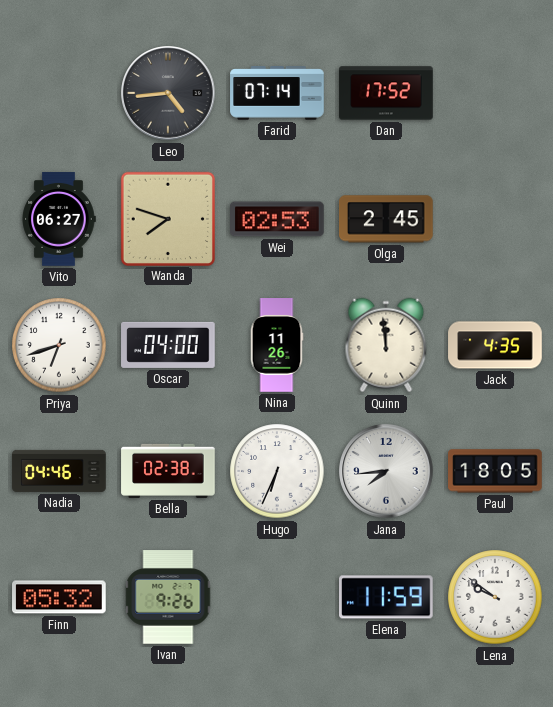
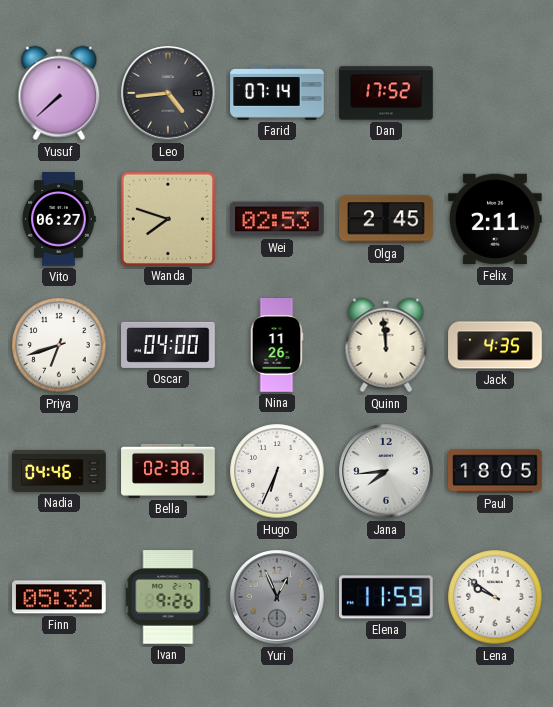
Yusuf: none -> 7:38 (59, 93)
Felix: none -> 2:11 (495, 219)
Yuri: none -> 12:56 (277, 597)
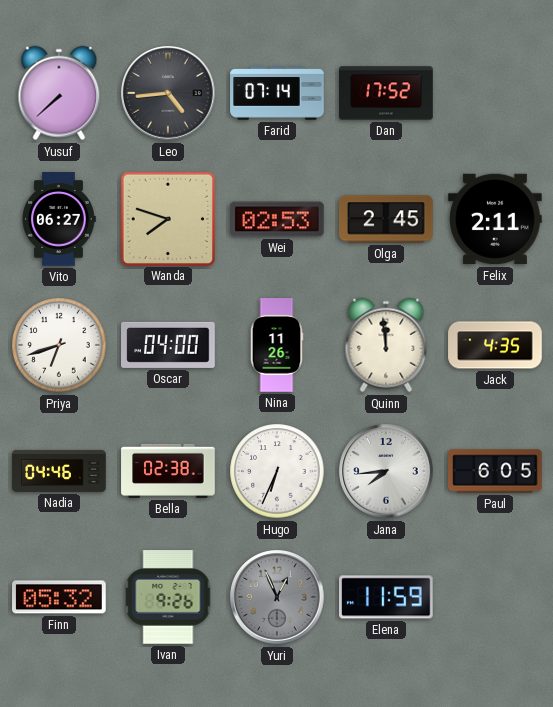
Paul: 18:05 -> 6:05 (495, 471)
Lena: 9:51 -> none (495, 597)
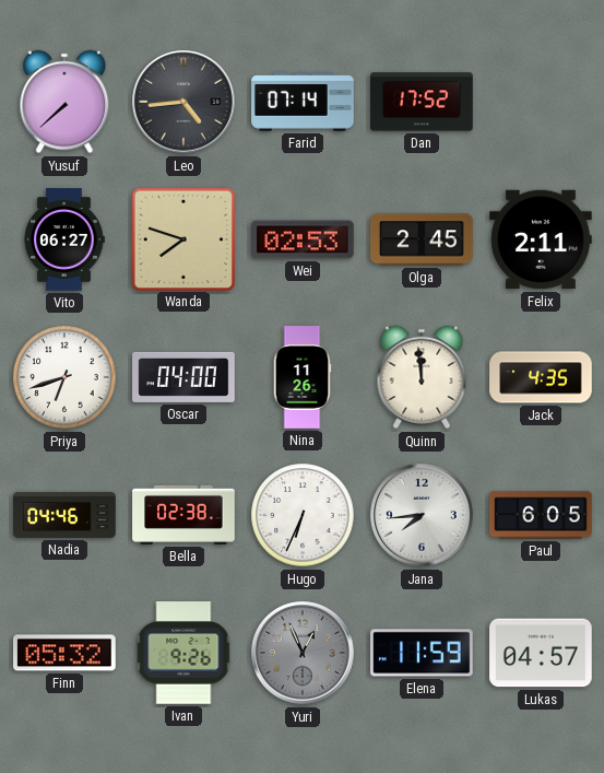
Lukas: none -> 04:57 (541, 653)
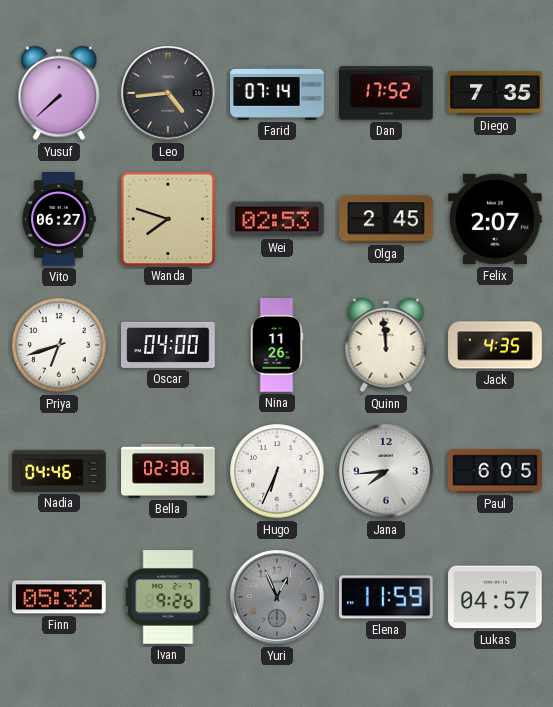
Diego: none -> 7:35 (495, 93)
Felix: 2:11 -> 2:07 (495, 219)
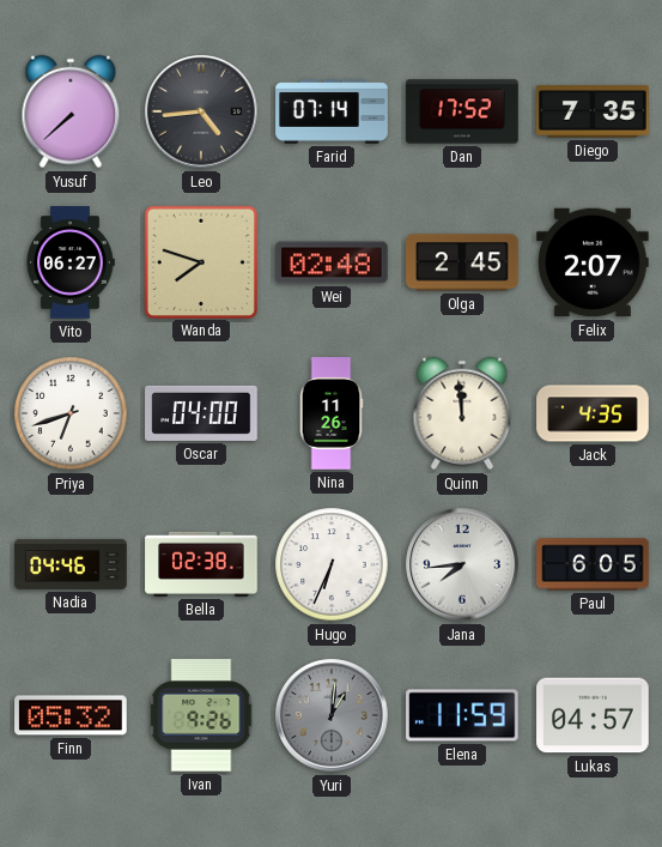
Wei: 02:53 -> 02:48 (332, 262)
Yuri: 12:56 -> 1:01 (332, 715)
